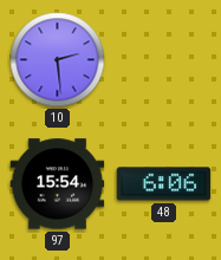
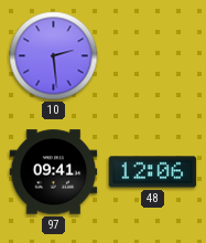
97: 15:54 -> 09:41 (54, 172)
48: 6:06 -> 12:06 (153, 172)
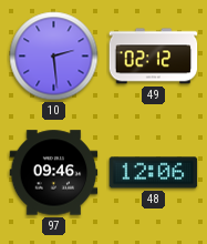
49: none -> 02:12 (154, 57)
97: 09:41 -> 09:46 (54, 173)
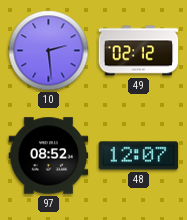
97: 09:46 -> 08:52 (49, 156)
48: 12:06 -> 12:07 (139, 156)
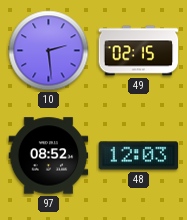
49: 02:12 -> 02:15 (139, 51)
48: 12:07 -> 12:03 (139, 156)
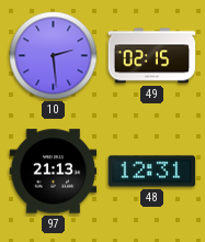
97: 08:52 -> 21:13 (54, 172)
48: 12:03 -> 12:31 (152, 172)
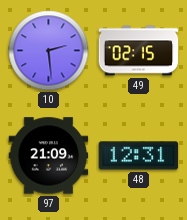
97: 21:13 -> 21:09 (49, 156)
